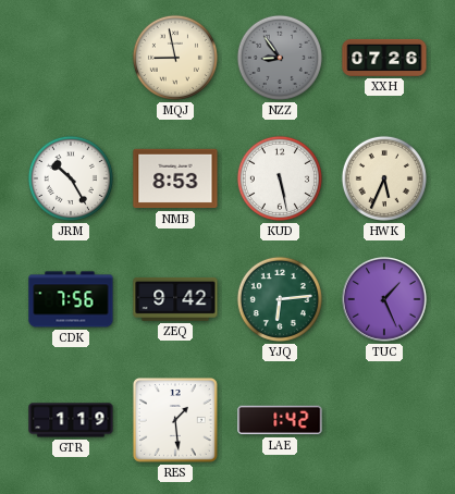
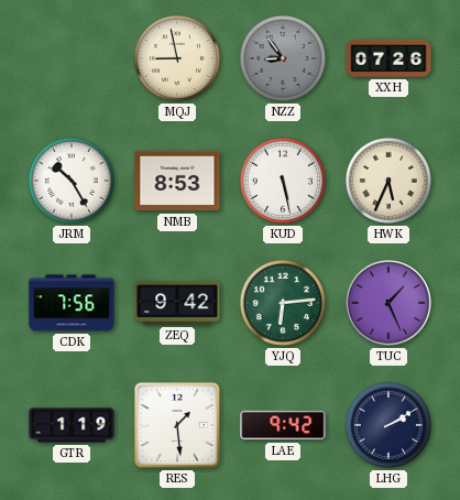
LAE: 1:42 -> 9:42 (283, 425)
LHG: none -> 2:10 (388, 425)
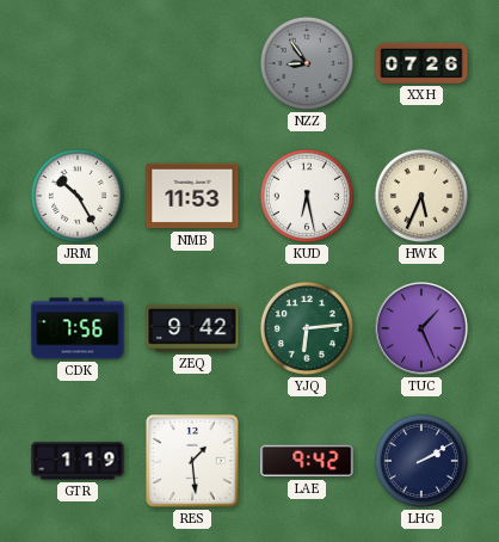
MQJ: 8:58 -> none (177, 58)
NMB: 8:53 -> 11:53 (192, 196)
KUD: 5:28 -> 6:28 (307, 196)
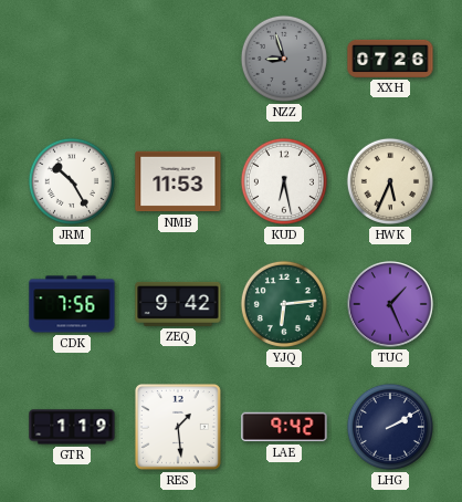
NZZ: 8:54 -> 8:57 (284, 59)
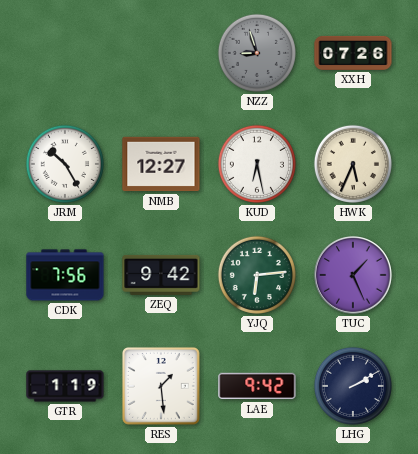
NMB: 11:53 -> 12:27 (161, 164)
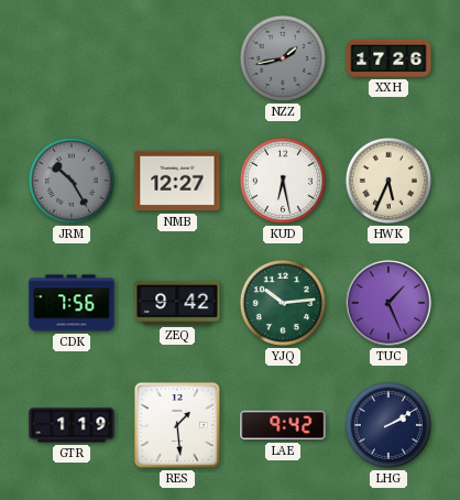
NZZ: 8:57 -> 1:43 (283, 58)
XXH: 07:26 -> 17:26 (388, 58)
JRM dial: white -> grey (72, 181)
YJQ: 6:14 -> 10:14 (283, 303)
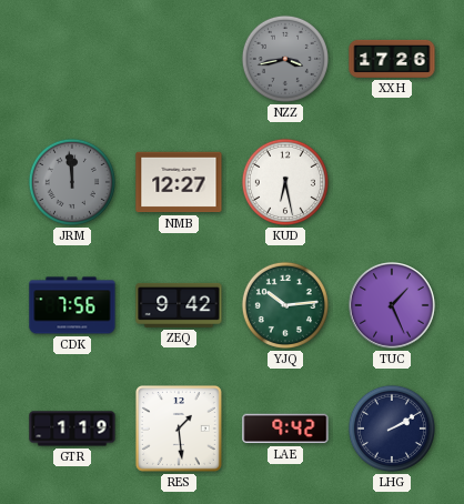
NZZ: 1:43 -> 3:43 (285, 59)
JRM: 10:25 -> 11:59 (72, 182)
HWK: 5:34 -> none (388, 181)
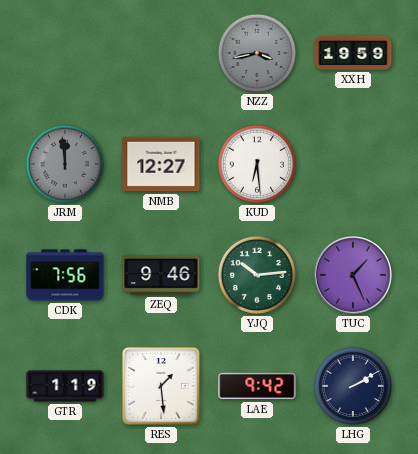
XXH: 17:26 -> 19:59 (353, 53)
KUD: 6:28 -> 6:29 (257, 164)
ZEQ: 9:42 -> 9:46 (161, 275)
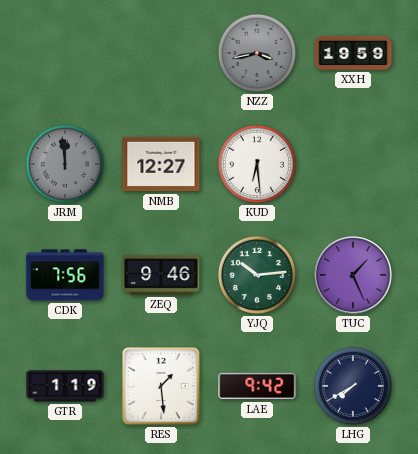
LHG: 2:10 -> 7:40 (353, 386)
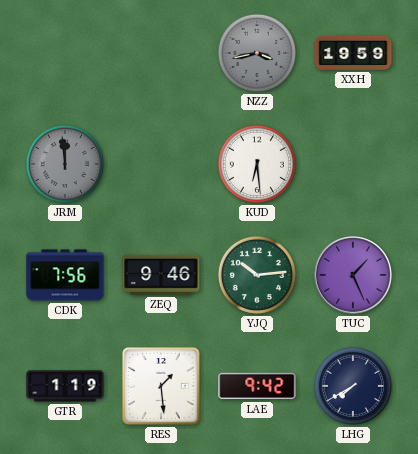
NMB: 12:27 -> none (161, 164)
